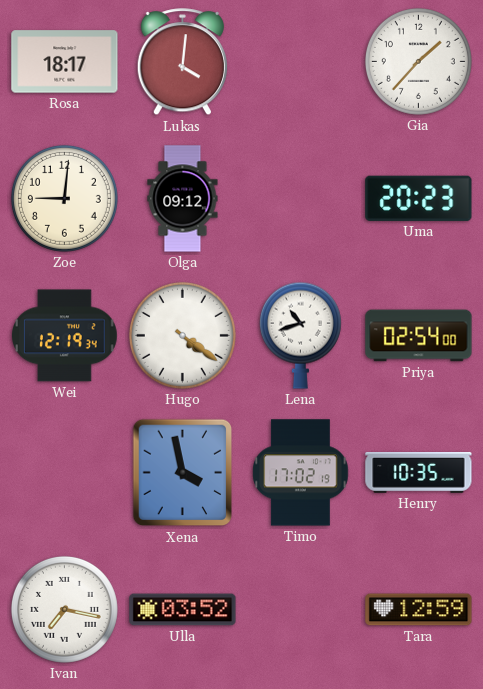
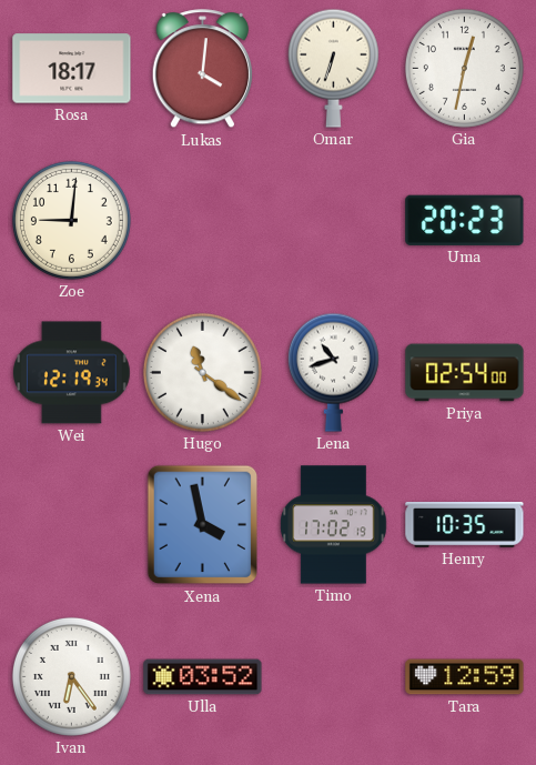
Omar: none -> 6:33 (333, 68)
Gia: 1:37 -> 12:32 (464, 68)
Olga: 09:12 -> none (183, 199)
Hugo: 4:21 -> 11:21 (202, 372)
Ivan: 7:17 -> 6:24 (71, 676)
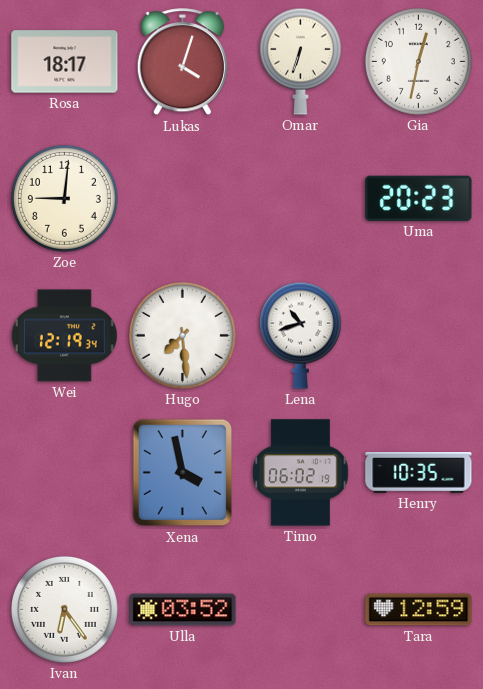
Lukas: 4:01 -> 4:03 (182, 62)
Hugo: 11:21 -> 7:29 (182, 335)
Priya: 02:54 -> none (465, 373)
Timo: 17:02 -> 06:02 (301, 473)
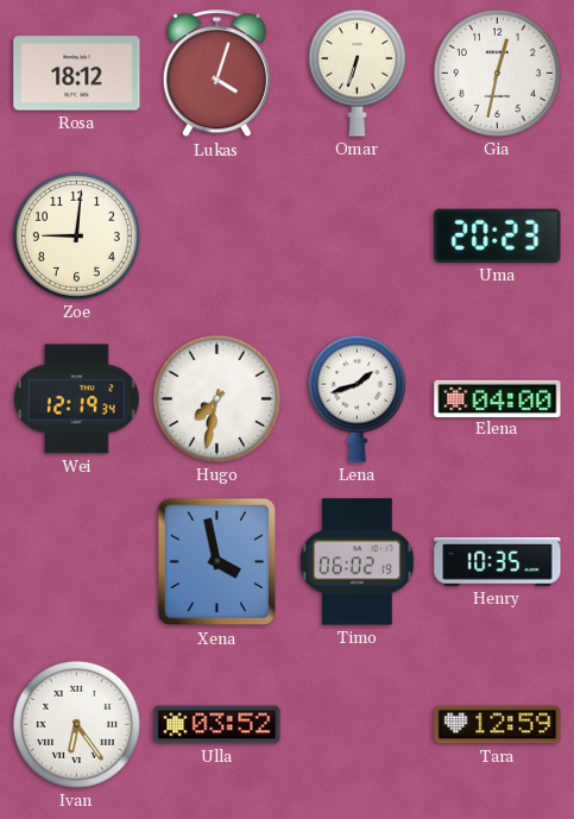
Rosa: 18:17 -> 18:12 (77, 74)
Hugo: 7:29 -> 7:32 (216, 398)
Lena: 10:42 -> 1:42 (357, 398)
Elena: none -> 04:00 (498, 398)
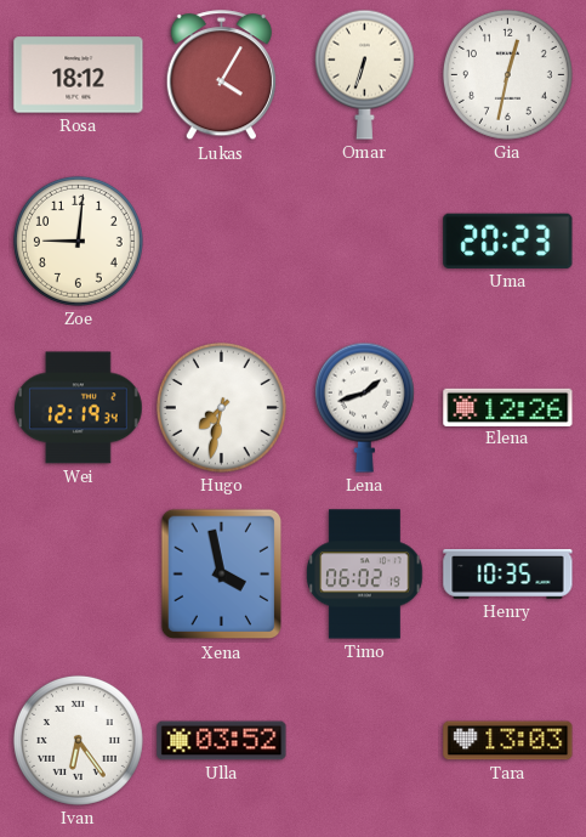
Lukas: 4:03 -> 4:05 (221, 75)
Elena: 04:00 -> 12:26 (508, 407)
Tara: 12:59 -> 13:03 (508, 741)
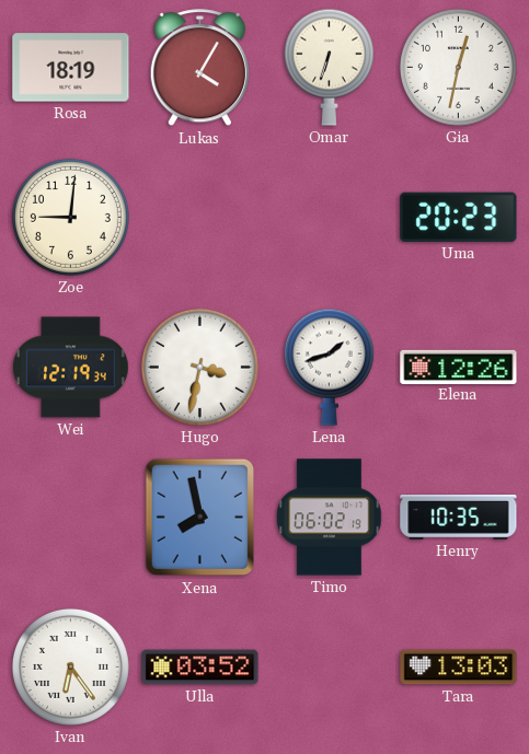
Rosa: 18:12 -> 18:19 (71, 68)
Hugo: 7:32 -> 3:32 (199, 367)
Xena: 3:58 -> 7:58 (200, 518)
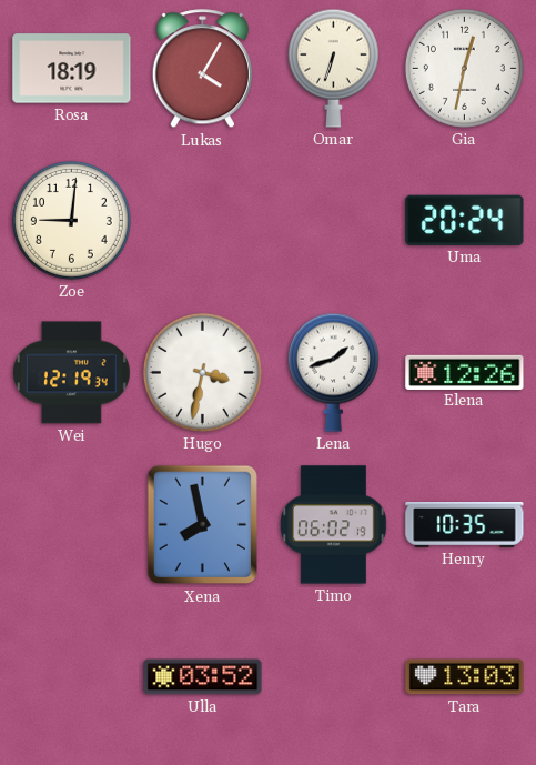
Uma: 20:23 -> 20:24 (465, 220)
Ivan: 6:24 -> none (70, 666)
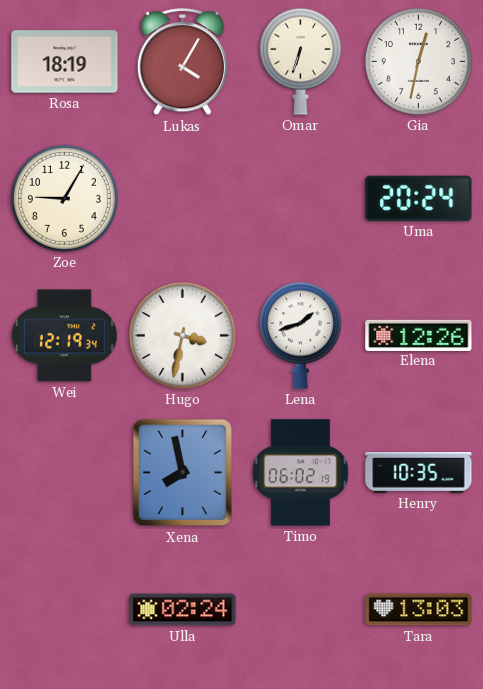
Zoe: 9:01 -> 9:05 (64, 198)
Ulla: 03:52 -> 02:24 (183, 610)
